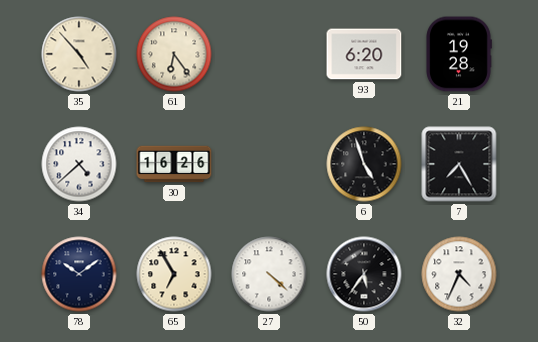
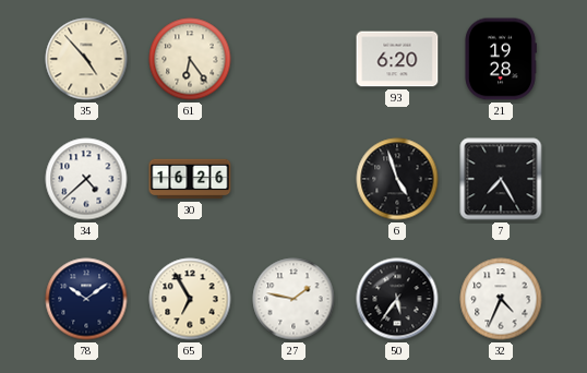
27: 4:22 -> 1:47 (293, 299)
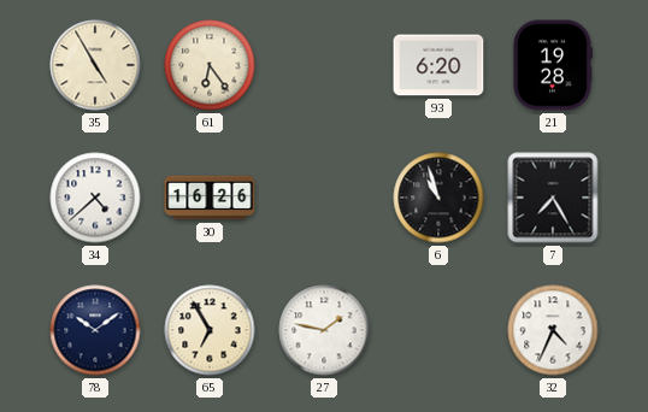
35: 4:53 -> 4:55 (95, 65)
6: 4:57 -> 10:57 (438, 198)
50: 5:36 -> none (397, 299)
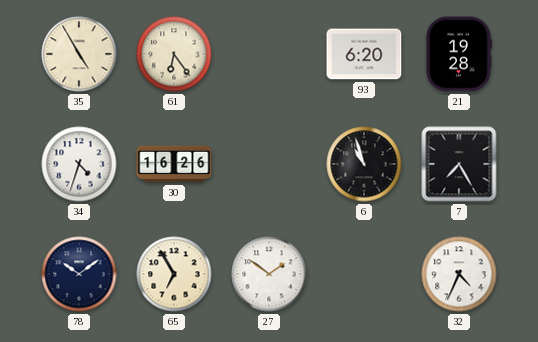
34: 4:38 -> 4:33 (79, 164)
27: 1:47 -> 1:51 (269, 274)
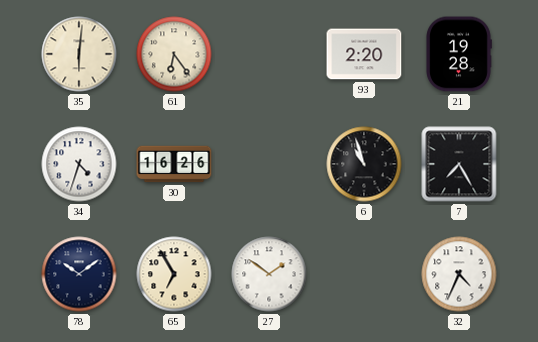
35: 4:55 -> 6:01 (79, 54)
93: 6:20 -> 2:20 (364, 54)
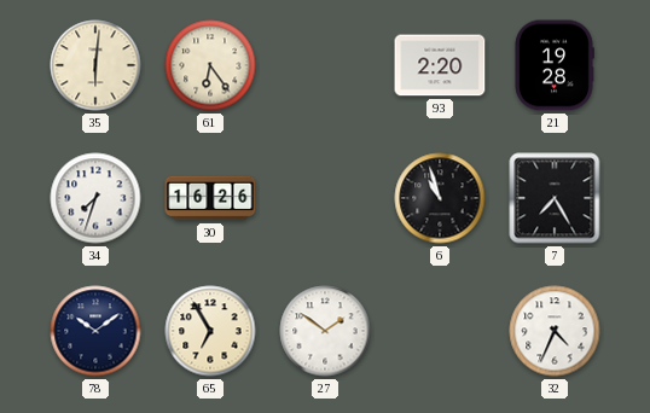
34: 4:33 -> 7:33 (95, 198)
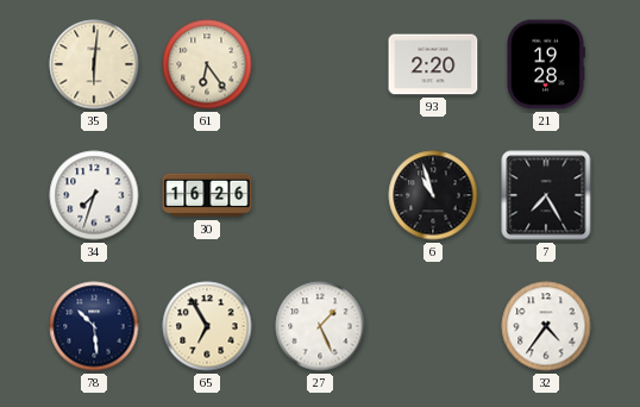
78: 10:09 -> 10:29 (94, 326)
27: 1:51 -> 1:26 (320, 326)
32: 4:34 -> 4:36 (546, 326)
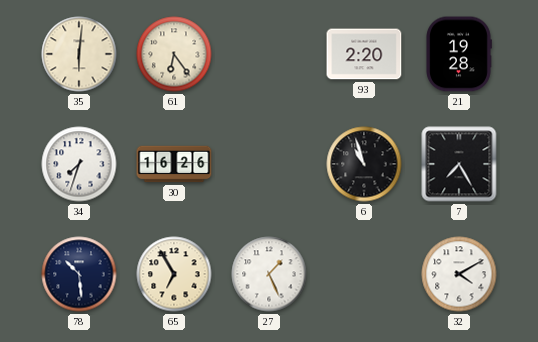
32: 4:36 -> 4:10 (459, 274)
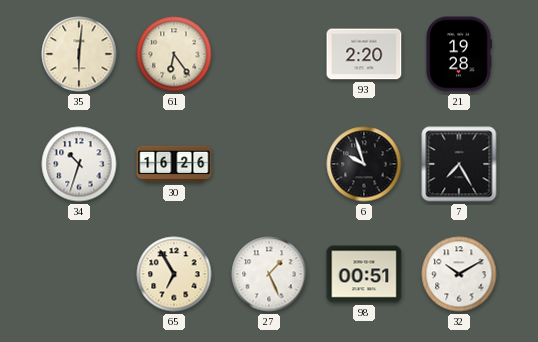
34: 7:33 -> 10:33 (79, 164)
6: 10:57 -> 9:57 (364, 164)
78: 10:29 -> none (79, 274)
98: none -> 00:51 (364, 274)
32: 4:10 -> 10:10 (459, 274)
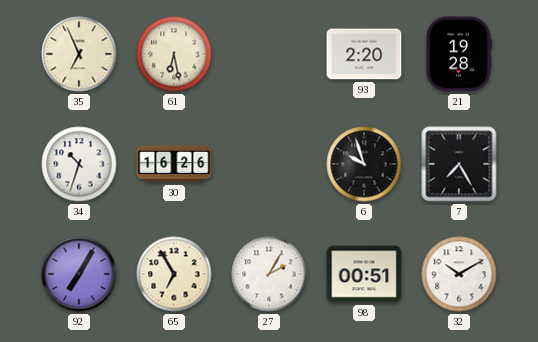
35: 6:01 -> 6:56 (79, 54)
61: 6:24 -> 6:28 (174, 54)
92: none -> 7:05 (79, 274)
27: 1:26 -> 2:05 (269, 274)
